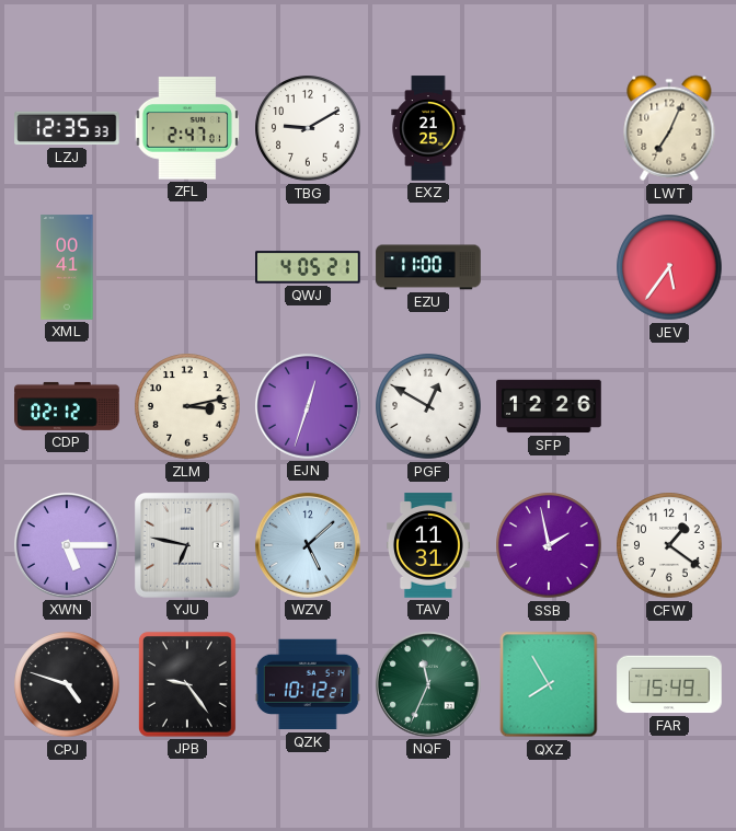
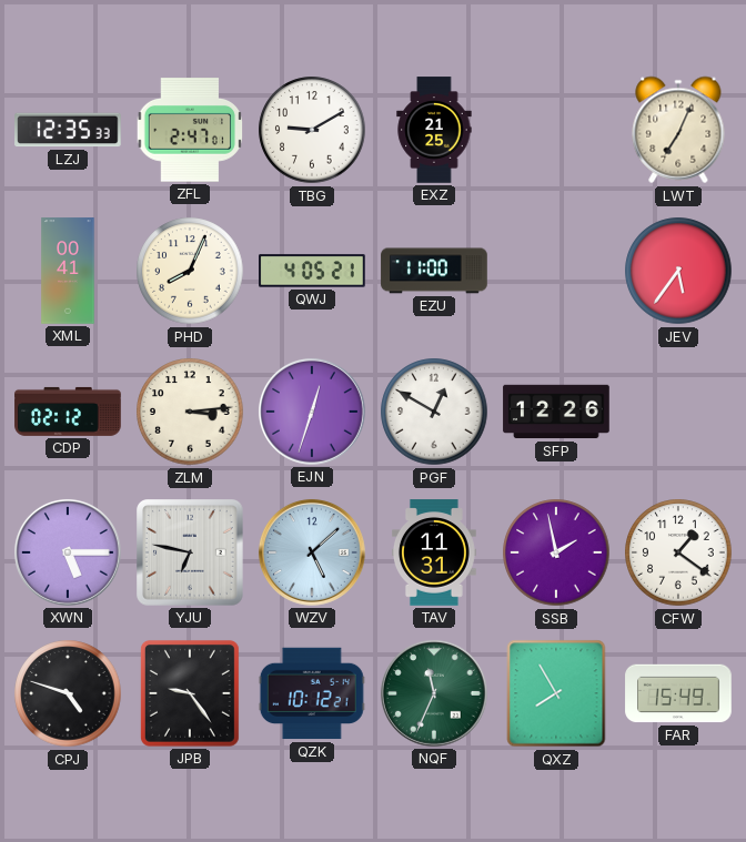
PHD: none -> 8:04 (190, 271)
ZLM: 3:13 -> 3:14 (190, 412)
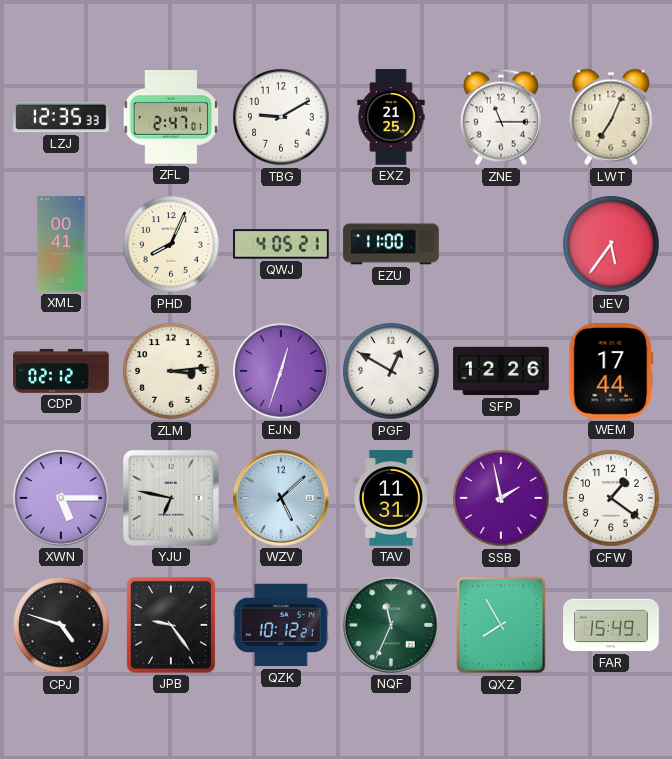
ZNE: none -> 11:15 (501, 117)
WEM: none -> 17:44 (611, 371)
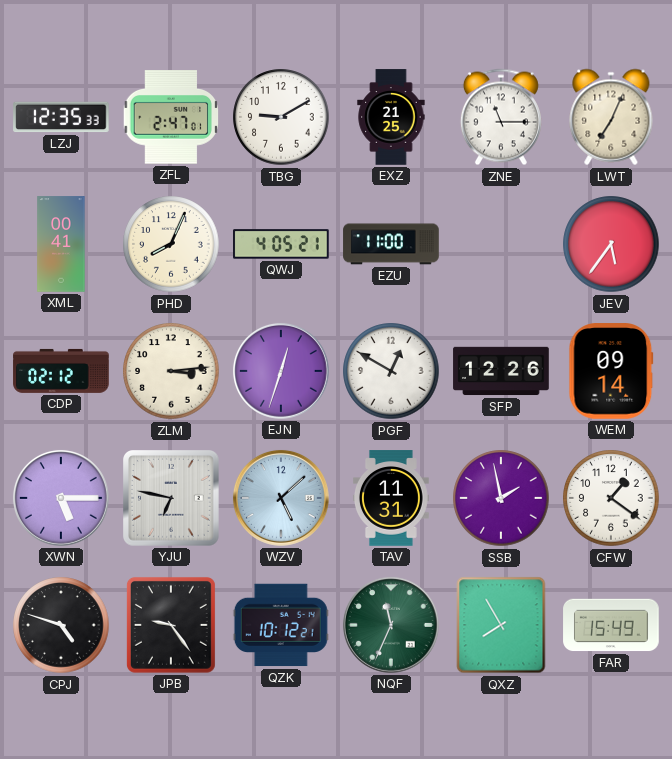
WEM: 17:44 -> 09:14 (611, 371)
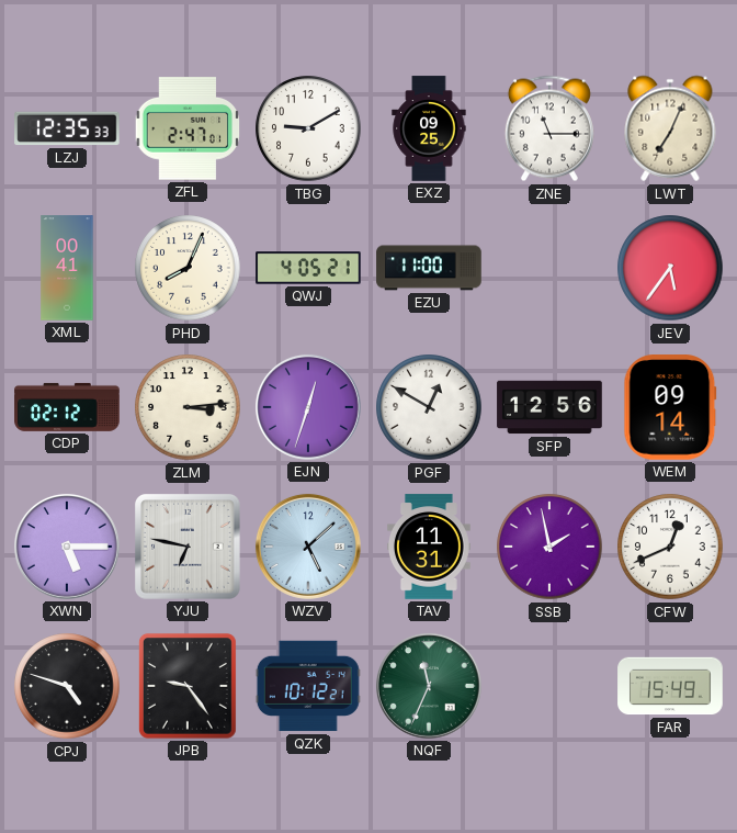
EXZ: 21:25 -> 09:25 (429, 128)
SFP: 12:26 -> 12:56 (549, 407)
CFW: 1:21 -> 12:41 (670, 547)
QXZ: 7:55 -> none (501, 625)
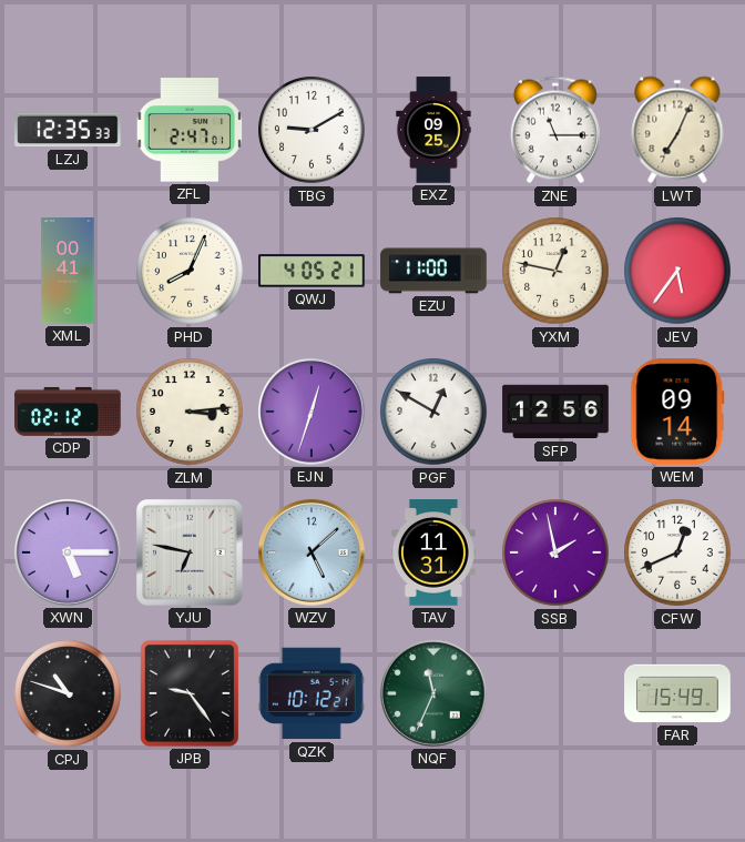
YXM: none -> 12:47 (555, 271)
CPJ: 4:48 -> 10:48 (68, 693)
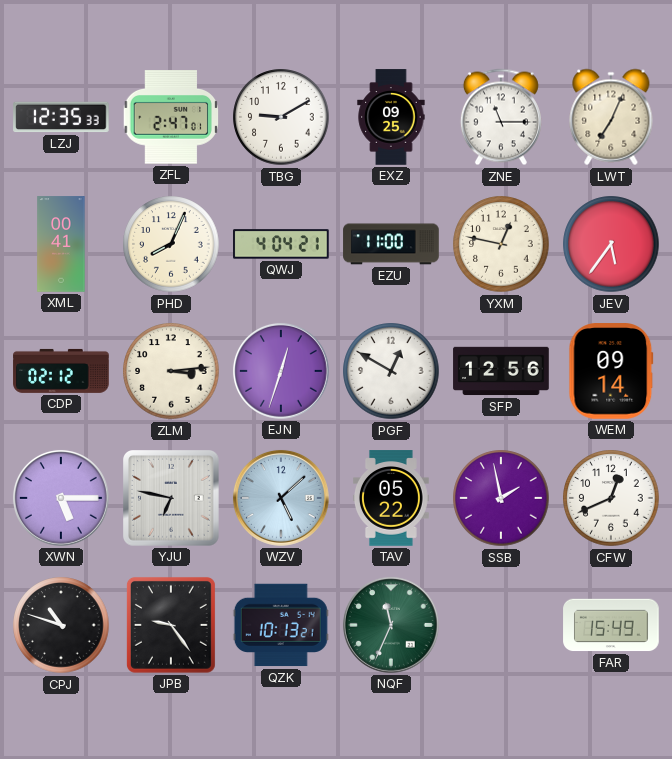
QWJ: 4:05 -> 4:04 (281, 244)
TAV: 11:31 -> 05:22 (392, 498)
QZK: 10:12 -> 10:13 (281, 625)
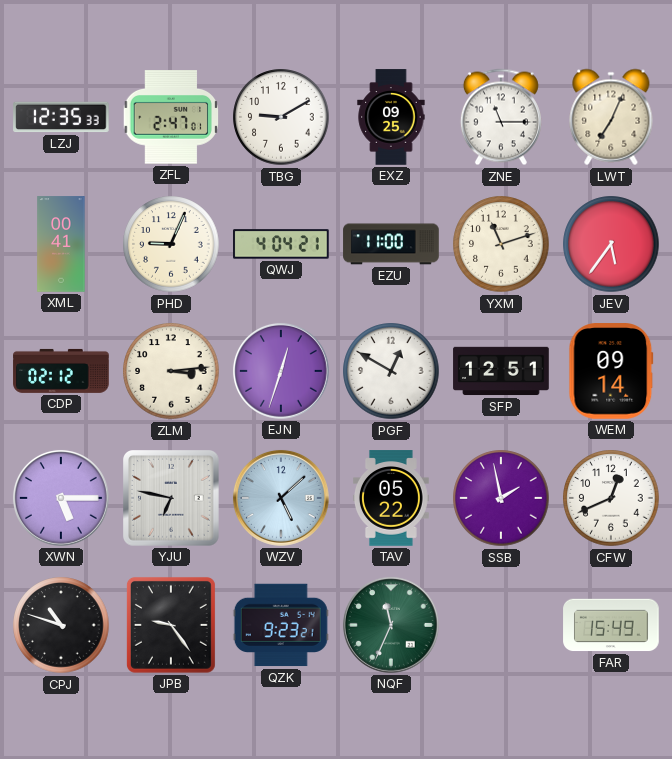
PHD: 8:04 -> 9:04 (171, 244)
YXM: 12:47 -> 11:12 (501, 244)
SFP: 12:56 -> 12:51 (501, 371)
QZK: 10:13 -> 9:23 (281, 625)
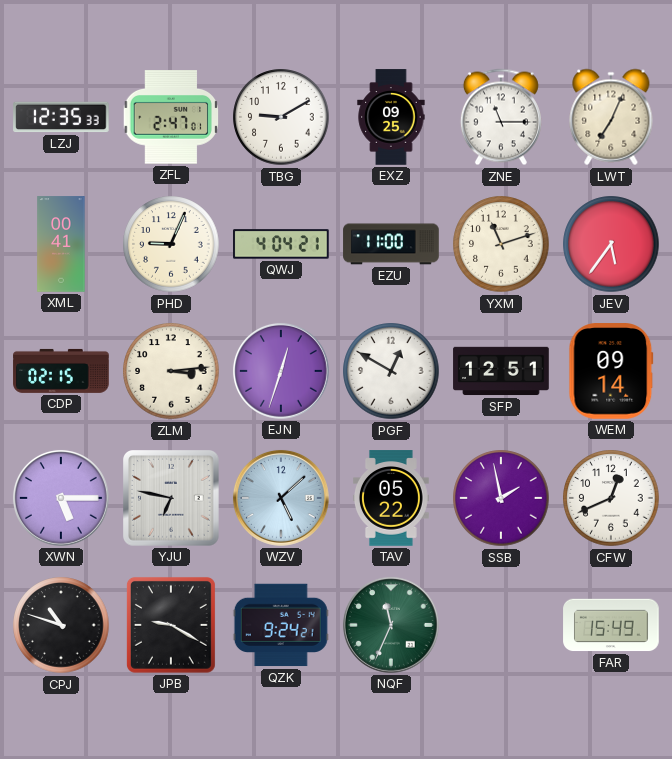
CDP: 02:12 -> 02:15 (61, 371)
JPB: 9:24 -> 9:20 (171, 625)
QZK: 9:23 -> 9:24 (281, 625)
